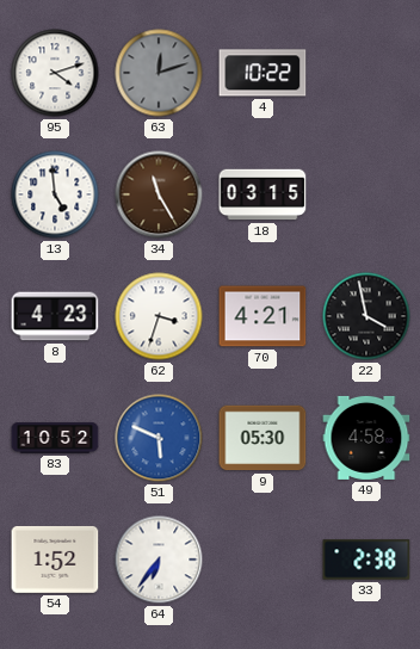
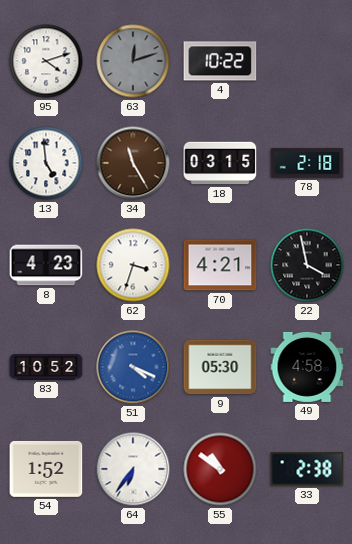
78: none -> 2:18 (307, 163)
51: 5:49 -> 4:19 (133, 367)
55: none -> 10:51 (220, 469)
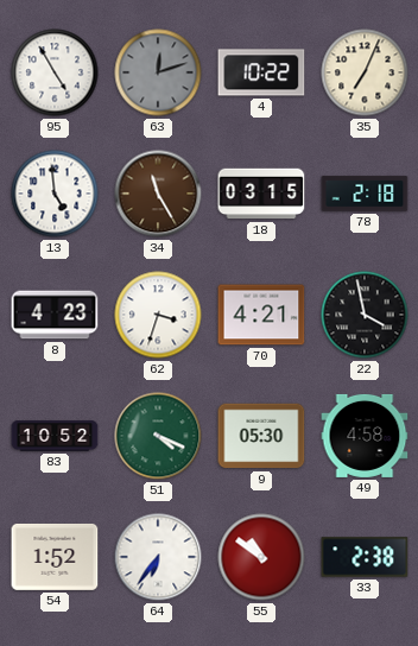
95: 4:12 -> 4:55 (55, 72)
35: none -> 7:04 (365, 72)
51 dial: blue -> green (158, 436)
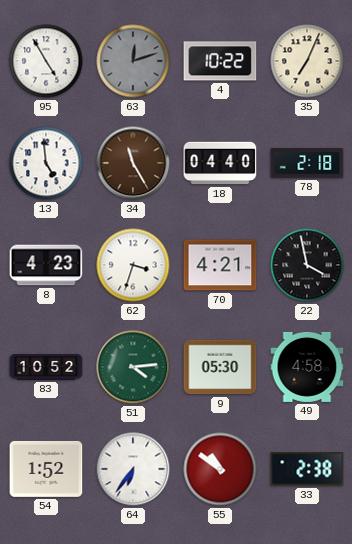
18: 03:15 -> 04:40 (220, 163)
51: 4:19 -> 4:14 (133, 367)
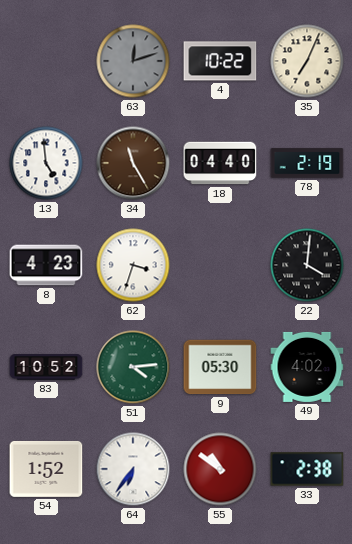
95: 4:55 -> none (46, 61)
78: 2:18 -> 2:19 (307, 163)
70: 4:21 -> none (220, 265)
22: 3:58 -> 4:01 (307, 265)
49: 4:58 -> 4:02 (307, 367)
